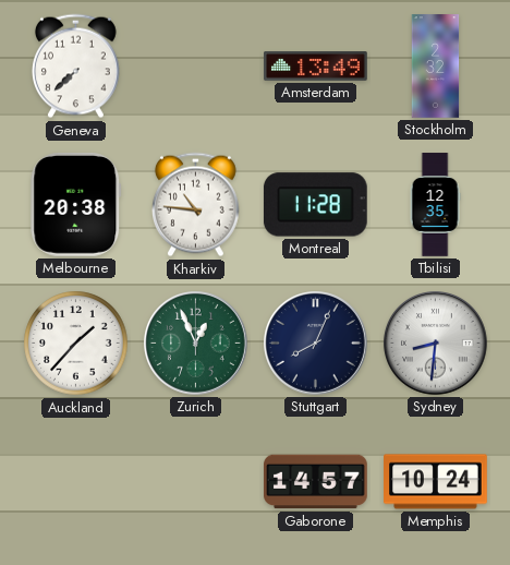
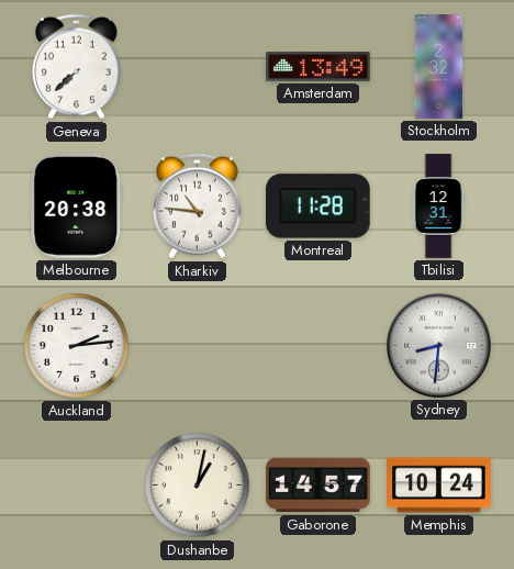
Tbilisi: 12:35 -> 12:31 (438, 207)
Auckland: 1:37 -> 2:14 (77, 346)
Zurich: 12:56 -> none (196, 344)
Stuttgart: 8:04 -> none (316, 344)
Dushanbe: none -> 1:02 (198, 486)
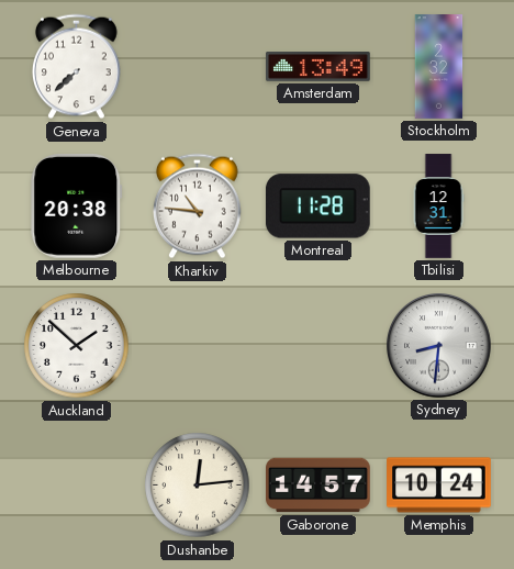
Auckland: 2:14 -> 1:52 (77, 346)
Dushanbe: 1:02 -> 12:14 (198, 486)
